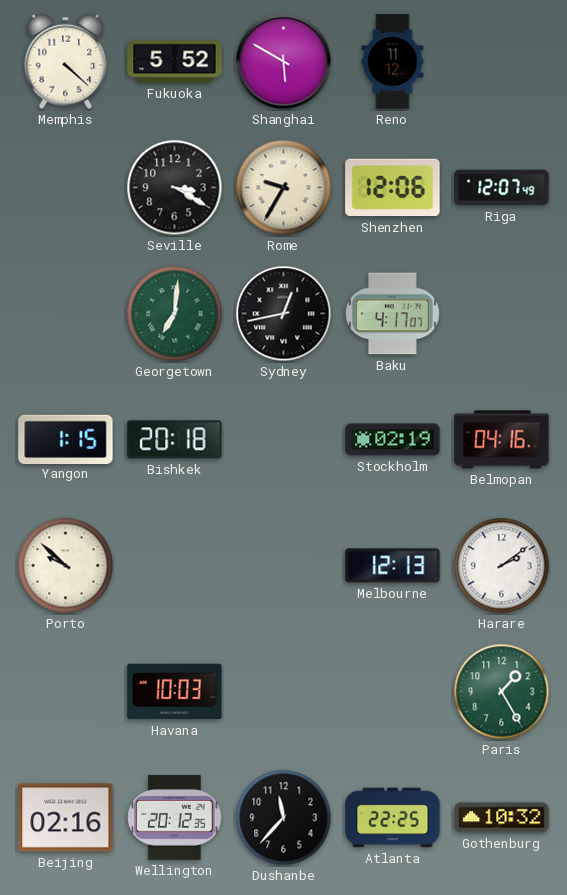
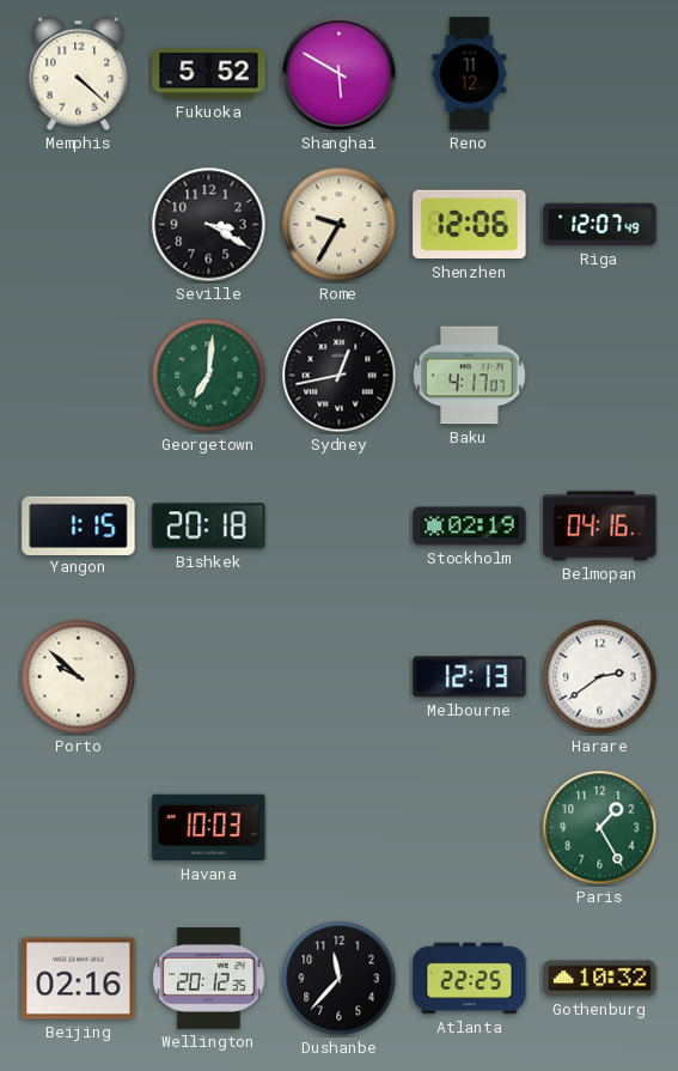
Harare: 2:09 -> 2:39 (600, 677)
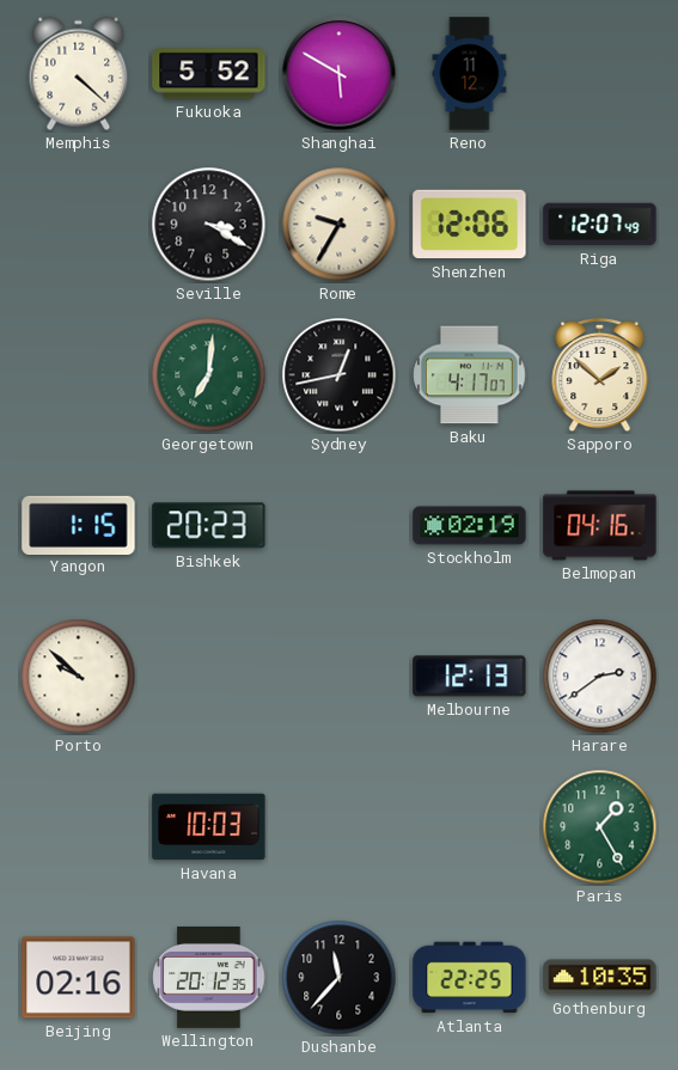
Sapporo: none -> 1:52 (600, 375)
Bishkek: 20:18 -> 20:23 (209, 526)
Gothenburg: 10:32 -> 10:35 (600, 978)
